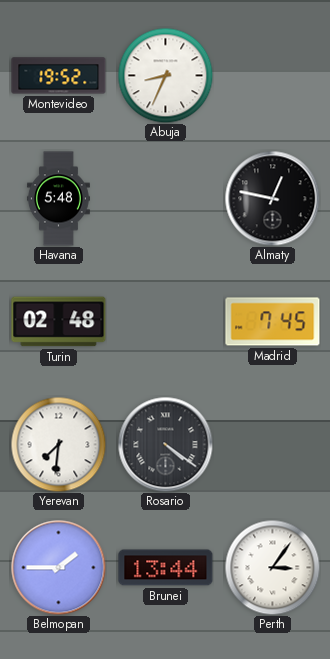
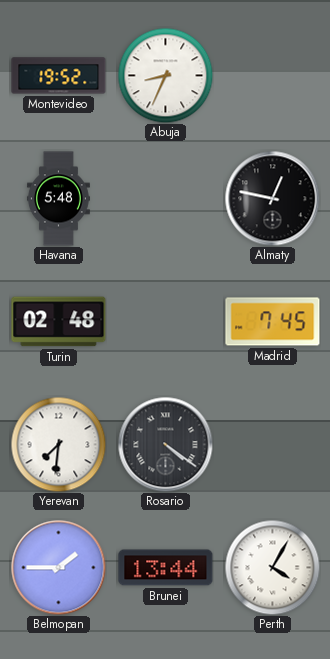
Perth: 3:06 -> 4:05 (272, 567)
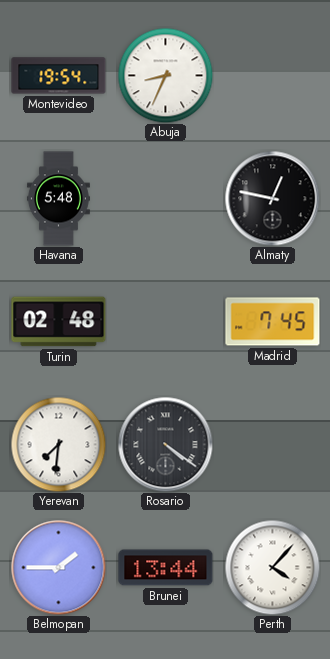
Montevideo: 19:52 -> 19:54 (59, 76)
Perth: 4:05 -> 4:07 (272, 567)
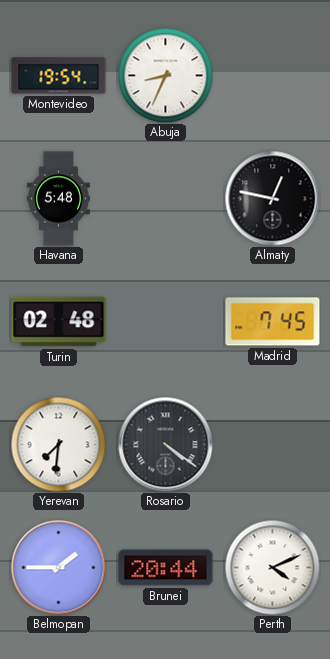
Brunei: 13:44 -> 20:44 (166, 568)
Perth: 4:07 -> 4:11 (272, 567)
